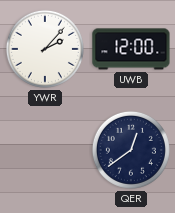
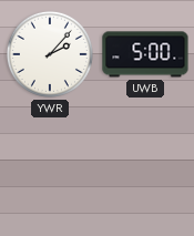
UWB: 12:00 -> 5:00 (145, 54)
QER: 12:39 -> none (131, 150)
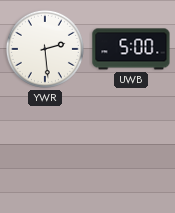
YWR: 2:07 -> 2:29 (45, 49)
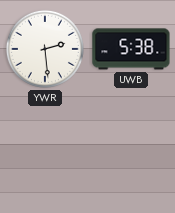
UWB: 5:00 -> 5:38 (131, 49)
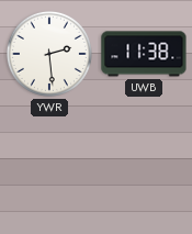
UWB: 5:38 -> 11:38 (144, 54)
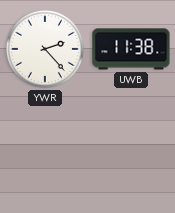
YWR: 2:29 -> 2:23 (45, 49)
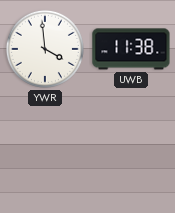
YWR: 2:23 -> 3:59 (45, 49)
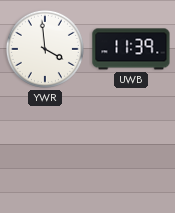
UWB: 11:38 -> 11:39 (131, 49)
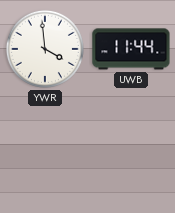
UWB: 11:39 -> 11:44 (131, 49)
